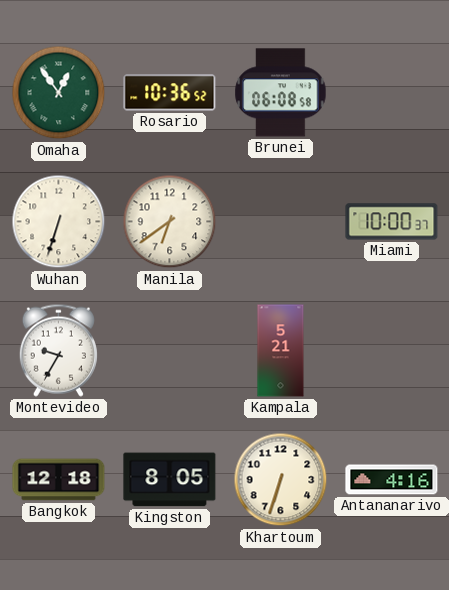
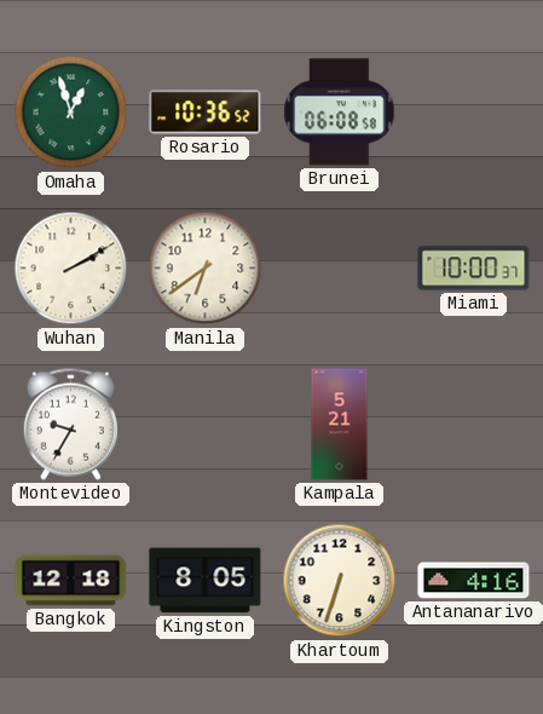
Omaha: 12:54 -> 12:57 (71, 113)
Wuhan: 6:33 -> 2:10 (71, 269)
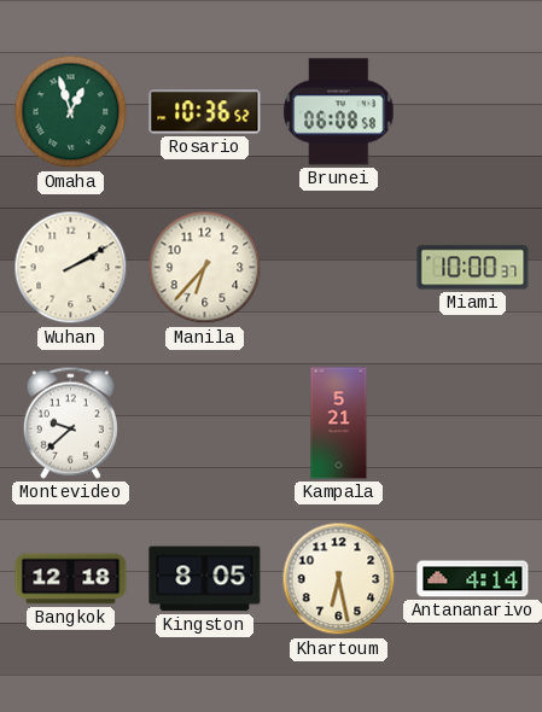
Manila: 6:39 -> 6:37 (205, 268)
Montevideo: 9:35 -> 9:38 (70, 422)
Khartoum: 6:33 -> 6:28 (339, 579)
Antananarivo: 4:16 -> 4:14 (473, 579)
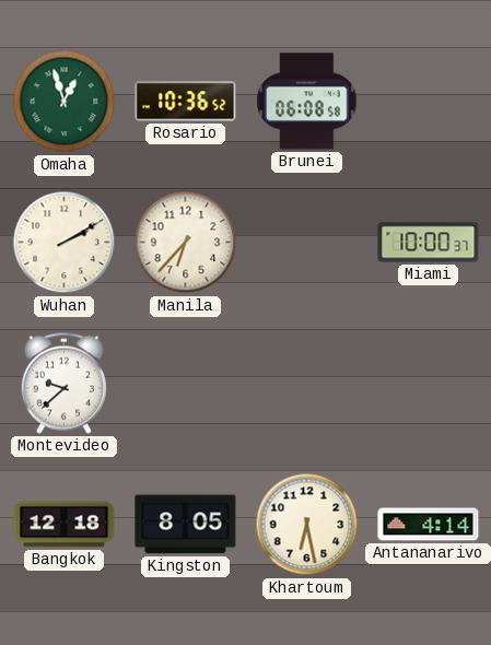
Kampala: 5:21 -> none (339, 424)
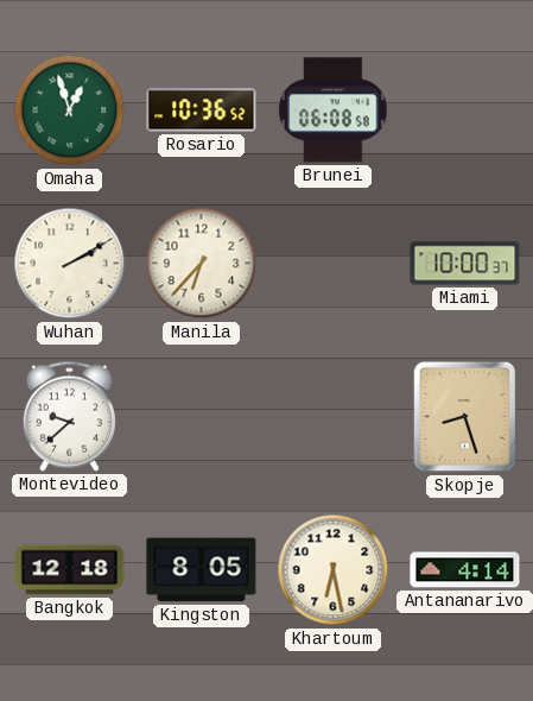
Skopje: none -> 8:27 (465, 417)
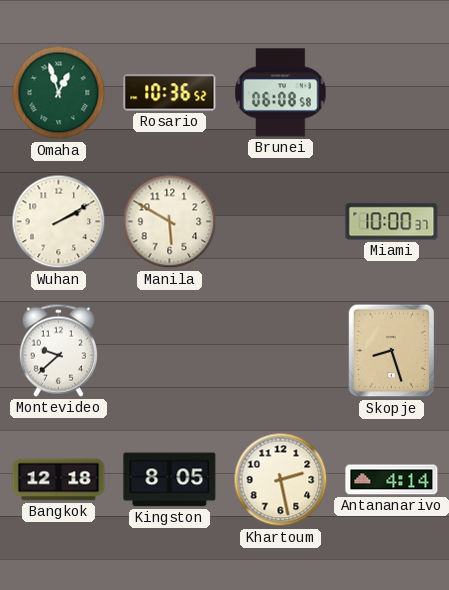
Manila: 6:37 -> 5:50 (170, 222)
Khartoum: 6:28 -> 2:28 (281, 480)
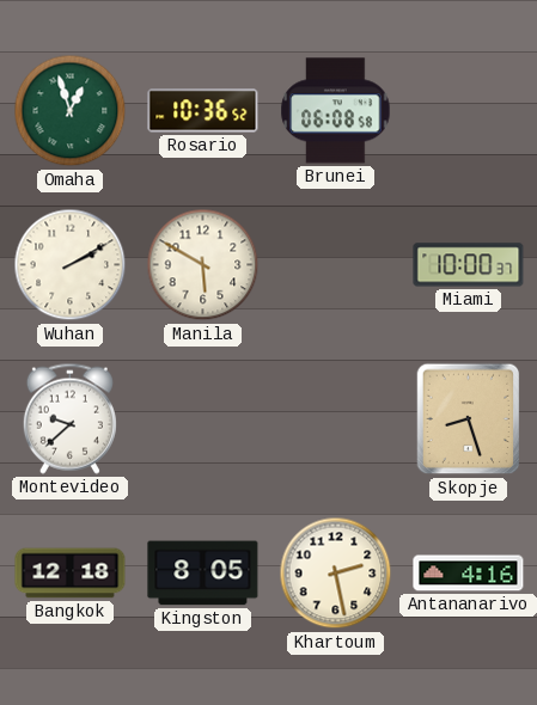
Antananarivo: 4:14 -> 4:16 (469, 574)
